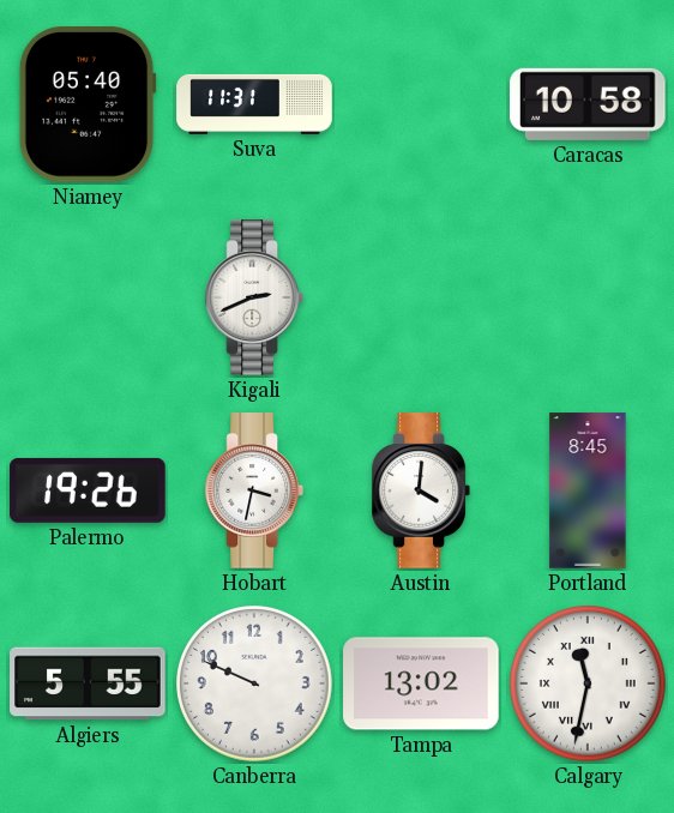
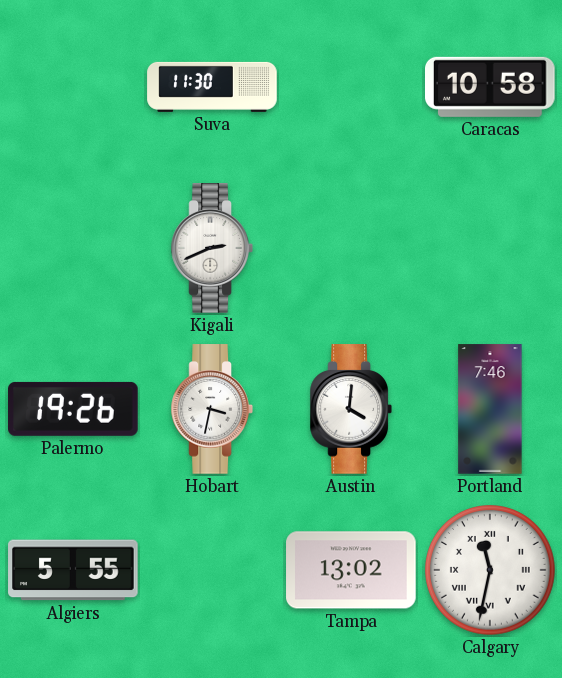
Niamey: 05:40 -> none (88, 106)
Suva: 11:31 -> 11:30 (212, 87)
Portland: 8:45 -> 7:46 (490, 409)
Canberra: 9:49 -> none (255, 685)
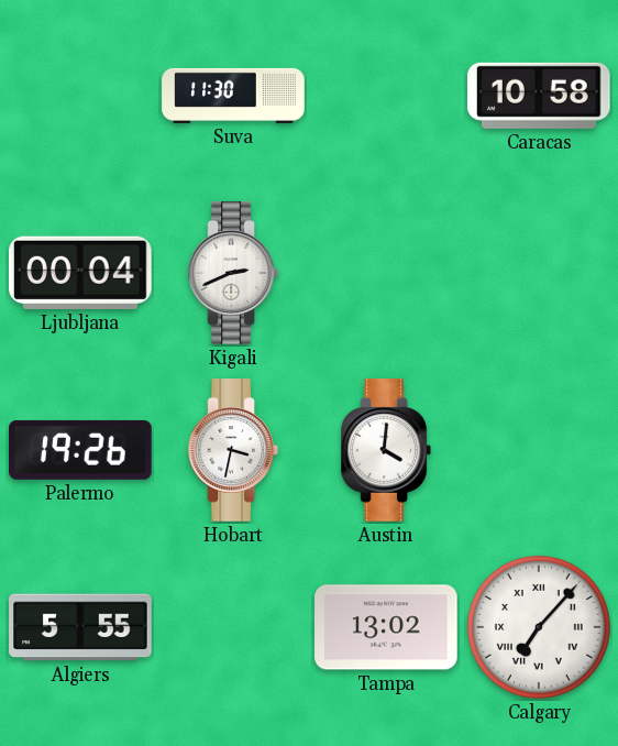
Ljubljana: none -> 00:04 (81, 273)
Portland: 7:46 -> none (490, 409)
Calgary: 11:32 -> 7:07 (540, 628)
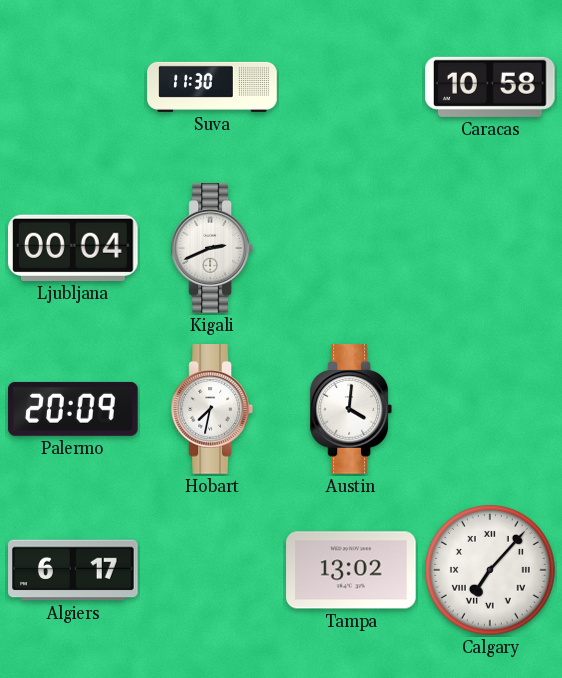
Palermo: 19:26 -> 20:09 (73, 409)
Hobart: 3:32 -> 7:32 (211, 409)
Algiers: 5:55 -> 6:17 (73, 570)
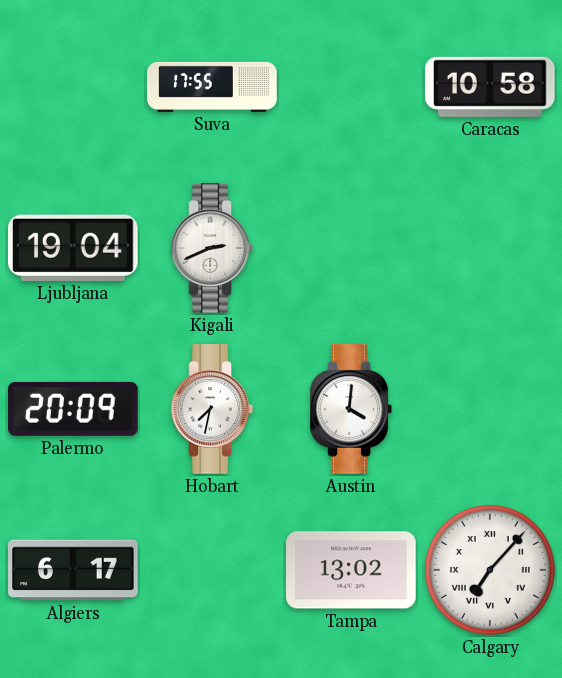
Suva: 11:30 -> 17:55 (212, 87)
Ljubljana: 00:04 -> 19:04 (74, 248)
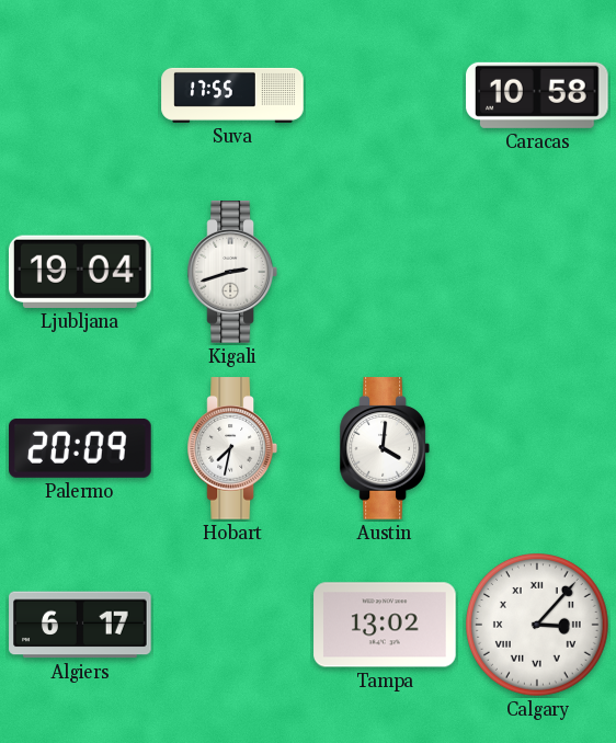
Kigali: 2:41 -> 2:42 (231, 272)
Calgary: 7:07 -> 3:07 (538, 626)
